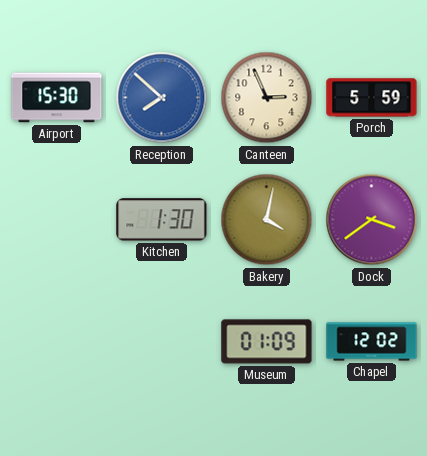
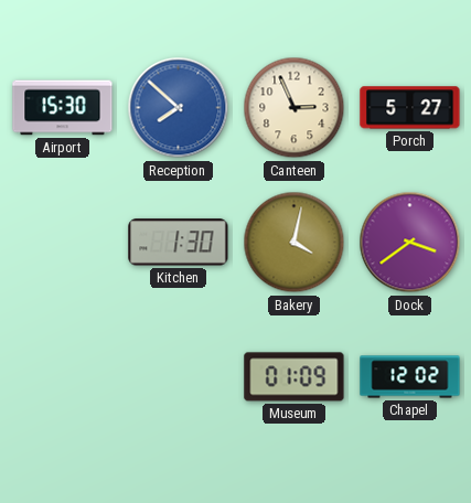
Porch: 5:59 -> 5:27 (410, 108)
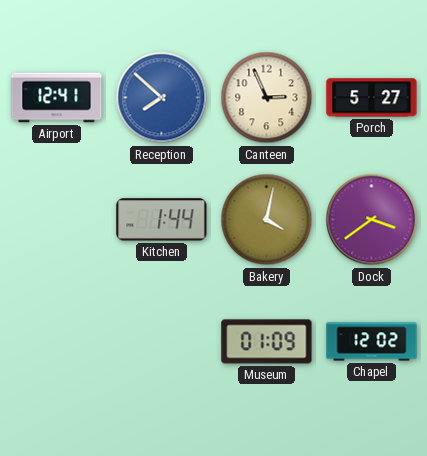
Airport: 15:30 -> 12:41 (57, 98)
Kitchen: 1:30 -> 1:44 (162, 220)
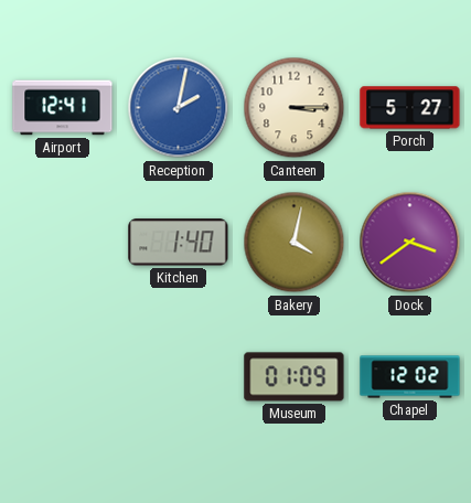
Reception: 7:52 -> 2:02 (179, 108)
Canteen: 2:56 -> 3:15 (295, 108)
Kitchen: 1:44 -> 1:40 (179, 243)
